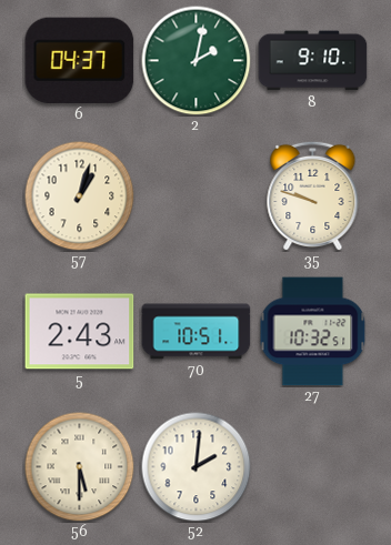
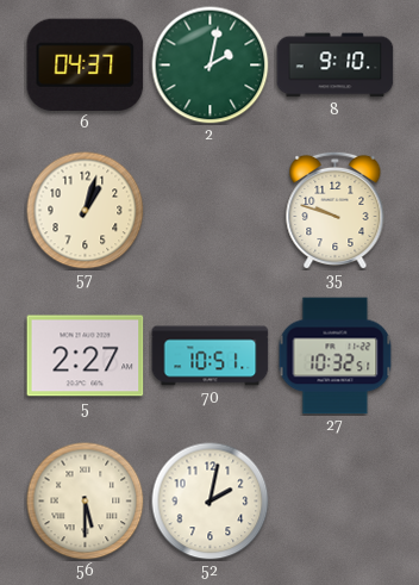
5: 2:43 -> 2:27 (86, 356)
52: 2:01 -> 2:02 (211, 502)
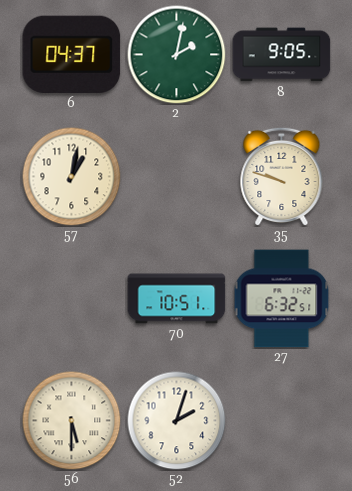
8: 9:10 -> 9:05 (282, 55)
57: 1:03 -> 1:02 (72, 177)
5: 2:27 -> none (86, 356)
27: 10:32 -> 6:32 (282, 299)
52: 2:02 -> 2:03 (177, 421)
